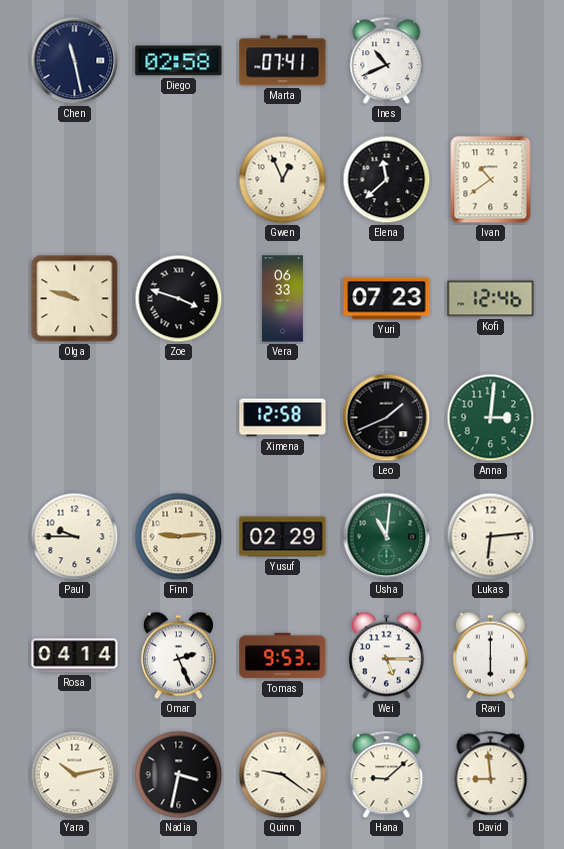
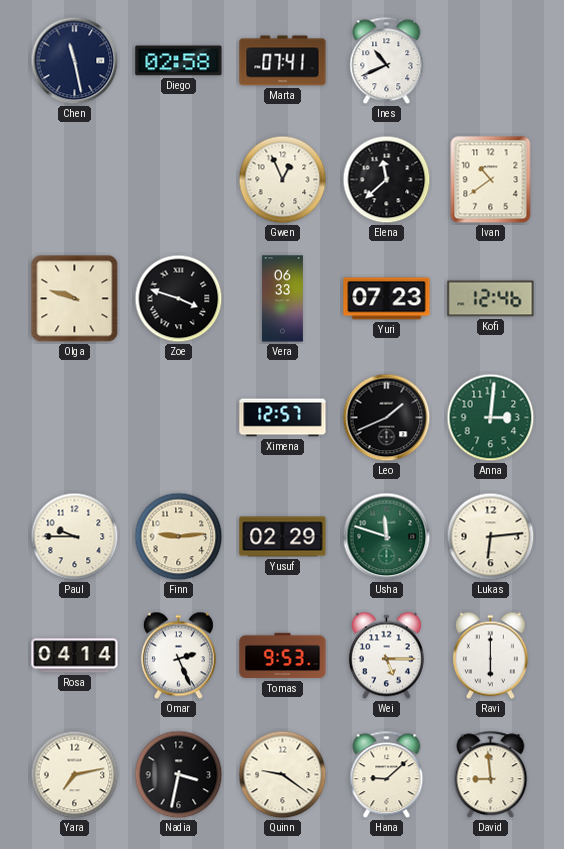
Ximena: 12:58 -> 12:57 (283, 418)
Usha: 11:01 -> 11:48 (387, 537)
Yara: 10:13 -> 7:13 (75, 775)
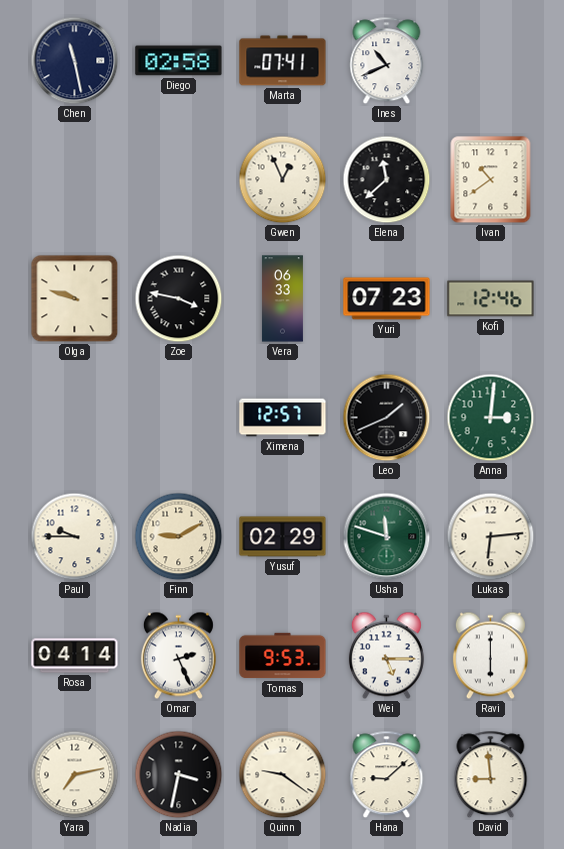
Zoe: 3:48 -> 3:47 (179, 299)
Finn: 9:14 -> 9:10 (179, 537)
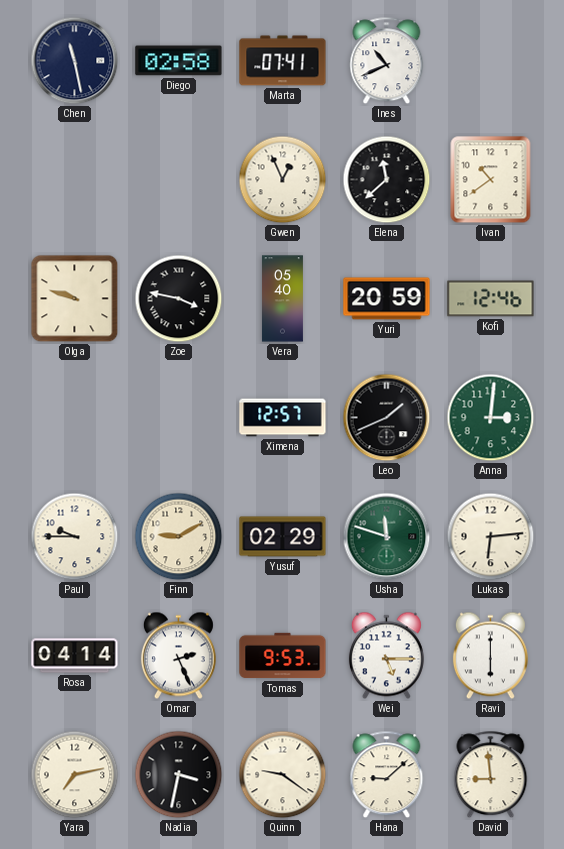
Vera: 06:33 -> 05:40 (282, 299)
Yuri: 07:23 -> 20:59 (387, 299)
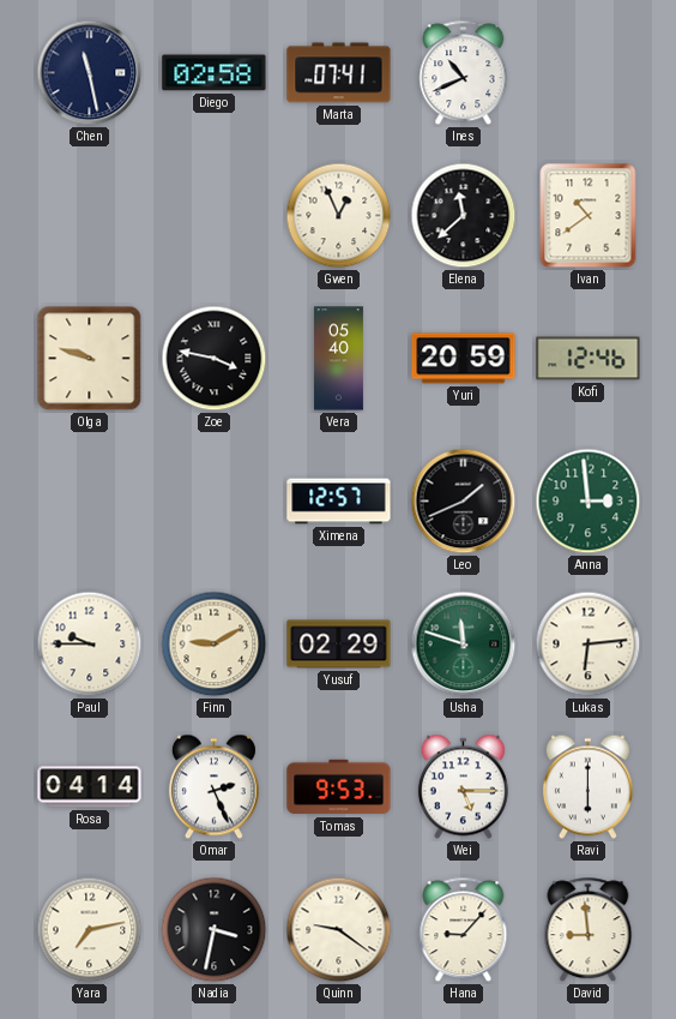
Anna: 3:01 -> 2:59 (589, 502)
Hana: 9:08 -> 9:07 (464, 930)
